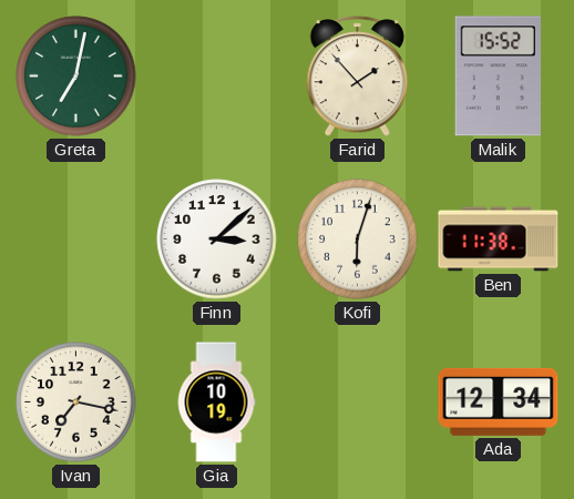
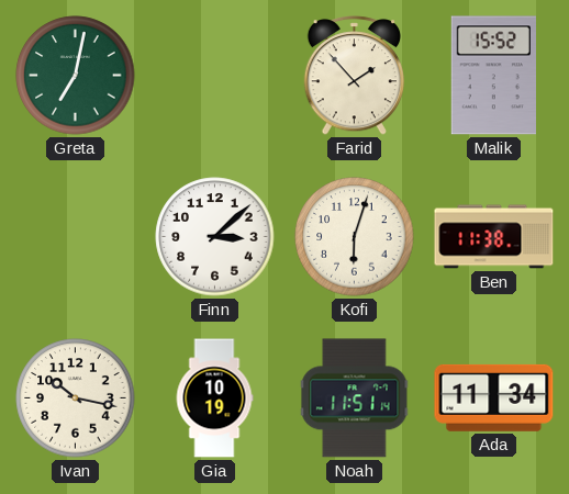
Ivan: 7:17 -> 10:17 (76, 398)
Noah: none -> 11:51 (355, 398)
Ada: 12:34 -> 11:34 (494, 397)
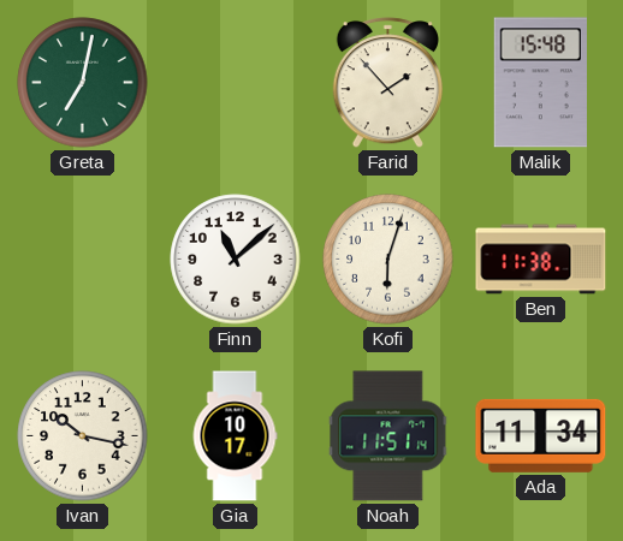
Malik: 15:52 -> 15:48 (540, 83)
Finn: 3:08 -> 11:08 (236, 260)
Gia: 10:19 -> 10:17 (235, 436)
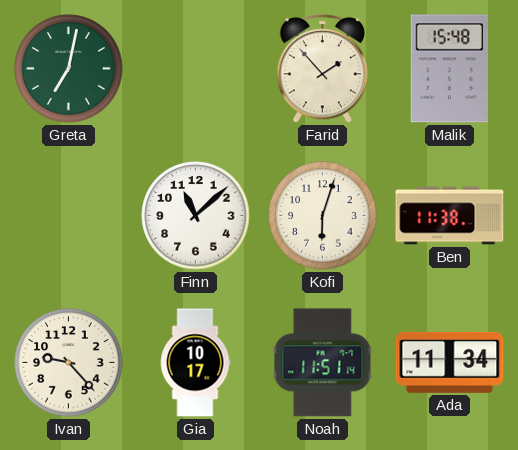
Ivan: 10:17 -> 9:23 (69, 363)
